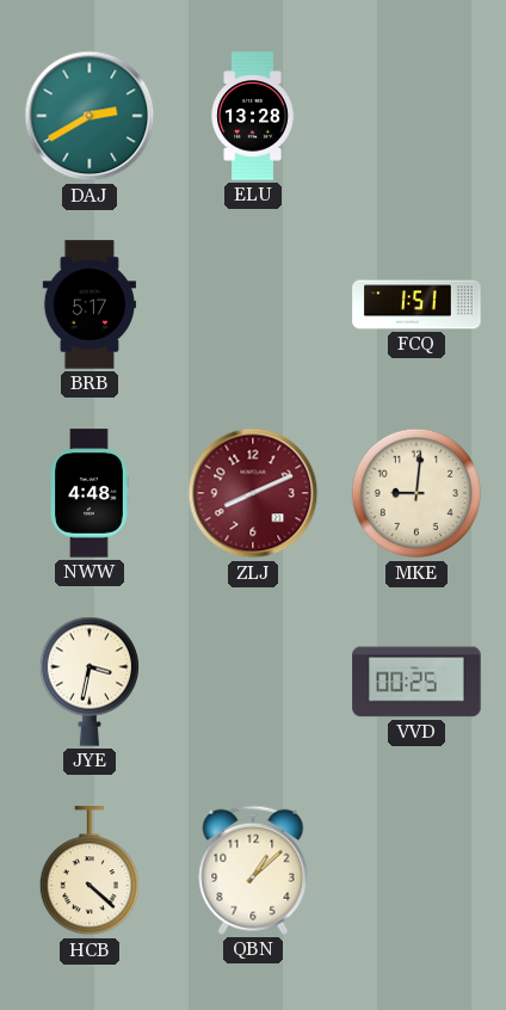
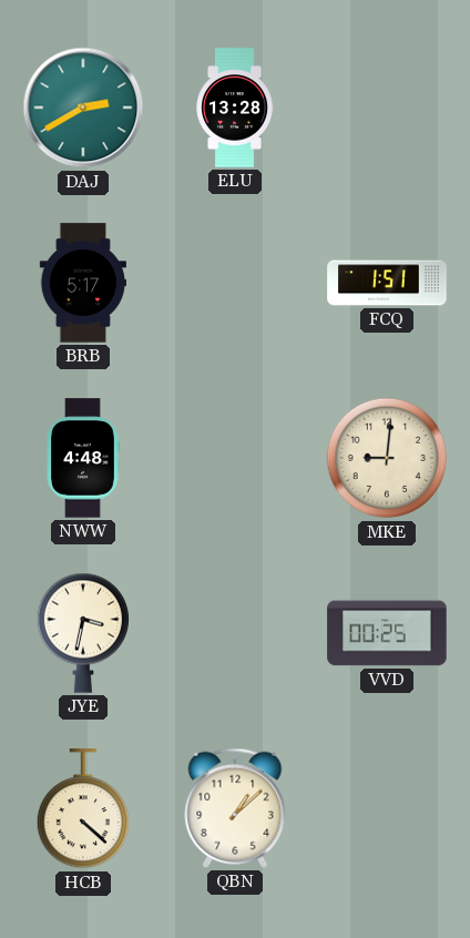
ZLJ: 8:11 -> none (253, 493)
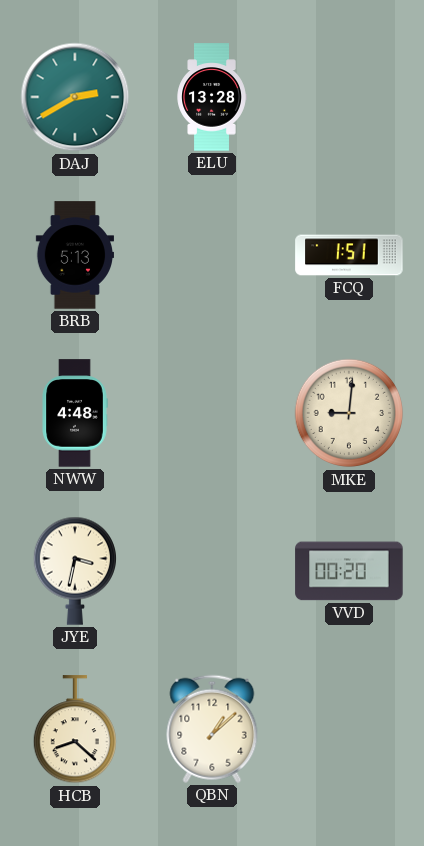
BRB: 5:17 -> 5:13 (74, 255)
VVD: 00:25 -> 00:20 (349, 571)
HCB: 4:22 -> 8:22 (74, 730)
